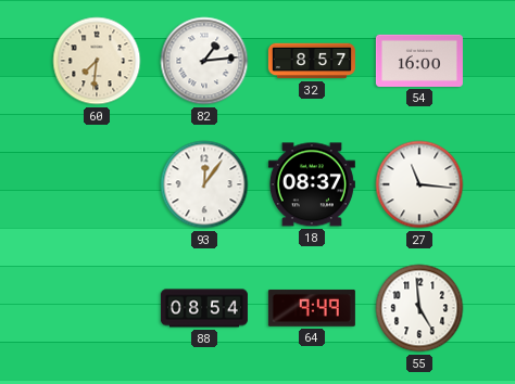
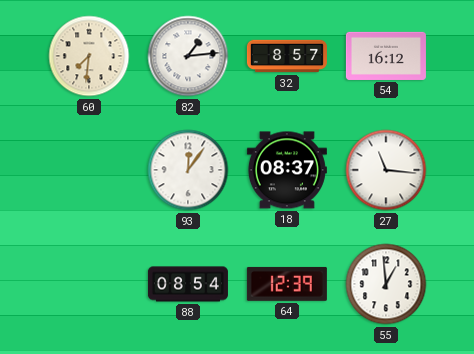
54: 16:00 -> 16:12 (386, 56)
64: 9:49 -> 12:39 (287, 284)
55: 4:59 -> 12:59 (386, 284)
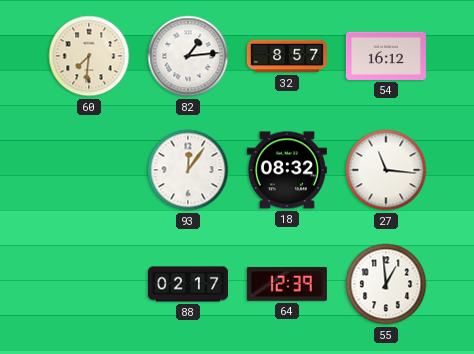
18: 08:37 -> 08:32 (287, 170)
88: 08:54 -> 02:17 (188, 284)
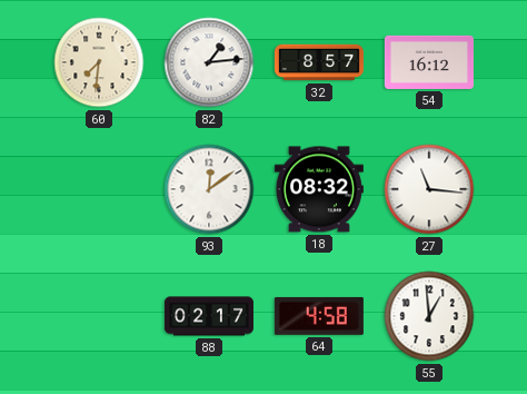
93: 12:06 -> 12:09 (209, 189)
64: 12:39 -> 4:58 (319, 316)
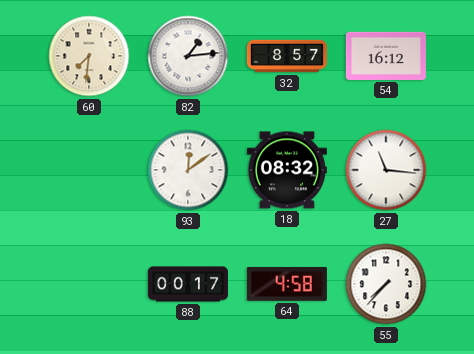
88: 02:17 -> 00:17 (188, 284)
55: 12:59 -> 7:37 (386, 284)
